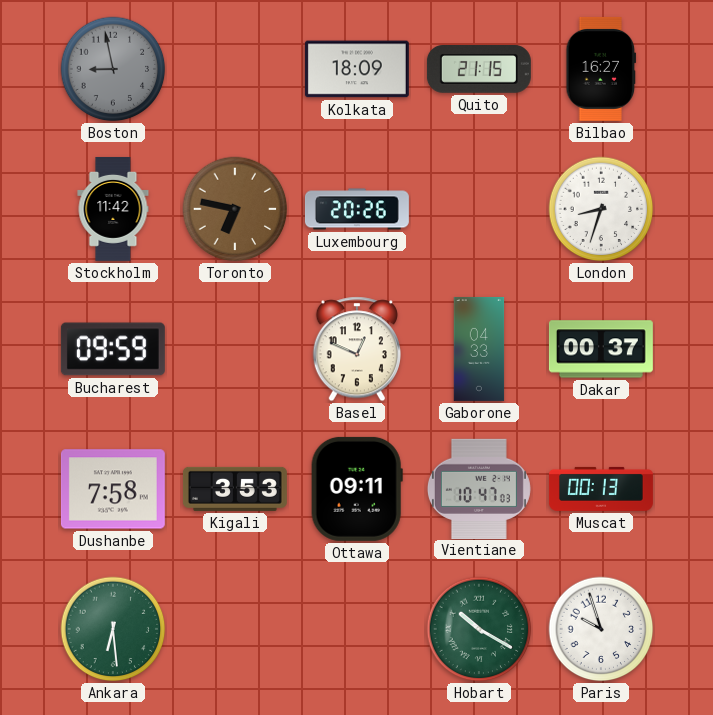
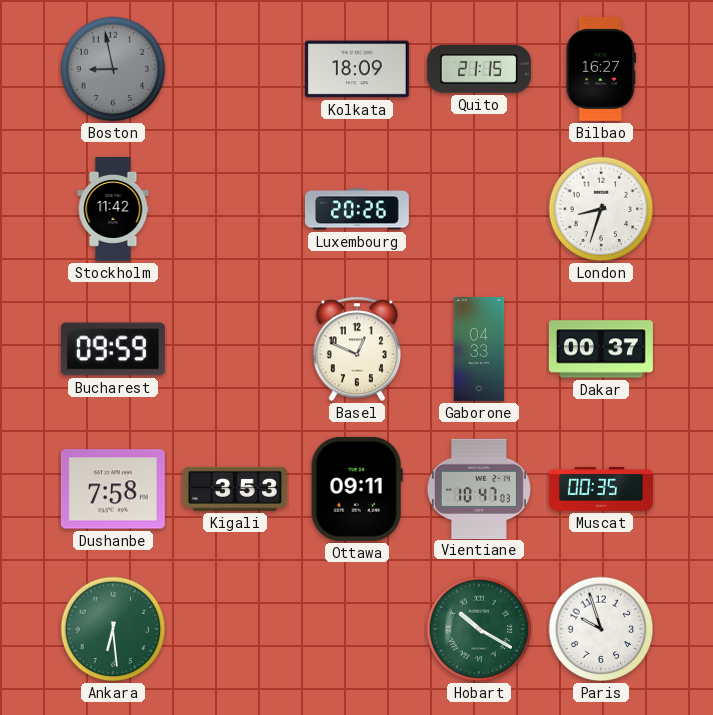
Toronto: 6:47 -> none (235, 209)
Muscat: 00:13 -> 00:35 (601, 489)
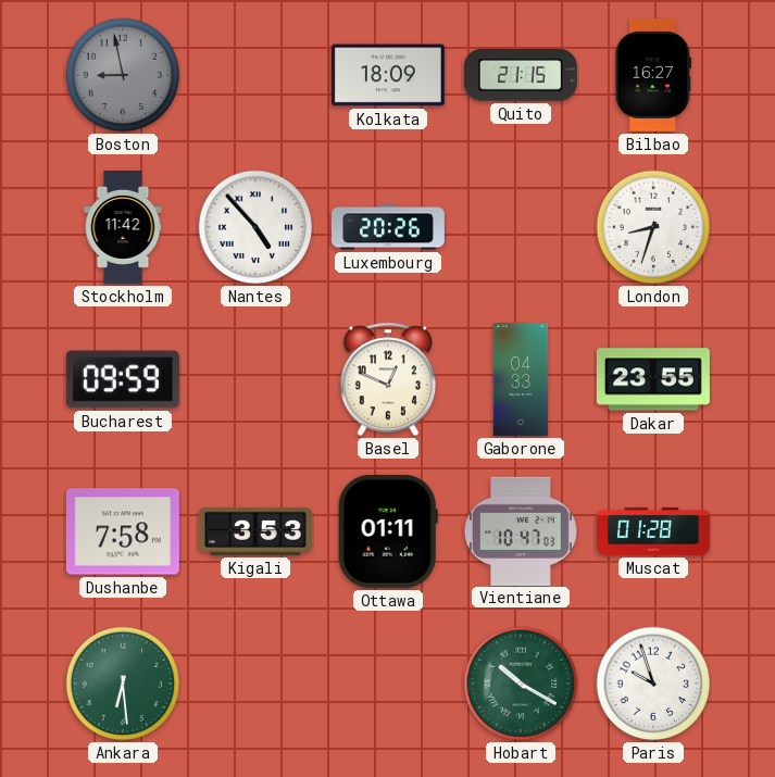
Nantes: none -> 4:53 (255, 227)
Dakar: 00:37 -> 23:55 (653, 379)
Ottawa: 09:11 -> 01:11 (388, 531)
Muscat: 00:35 -> 01:28 (653, 531)
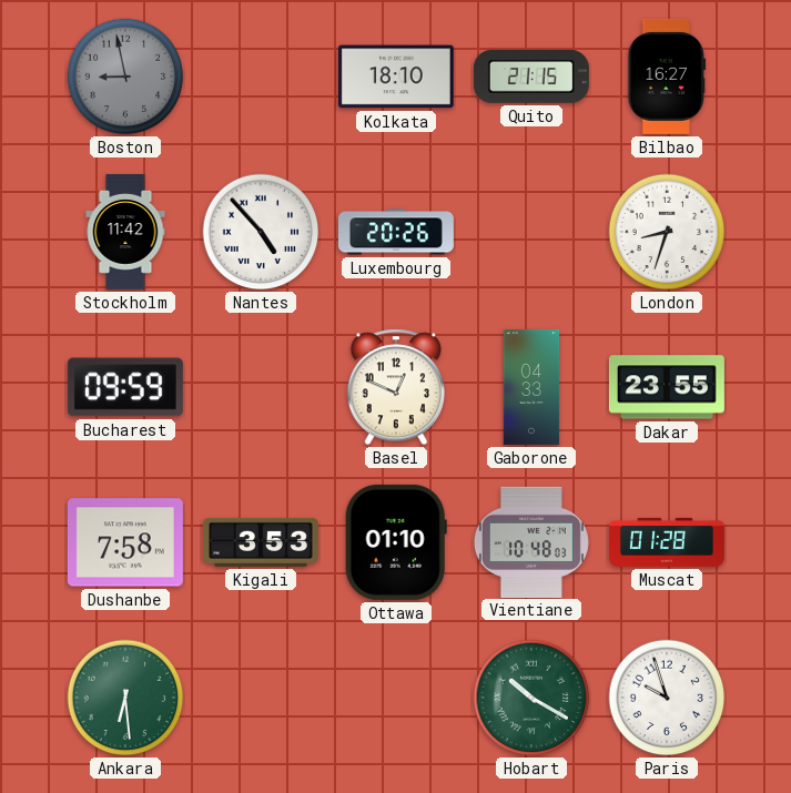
Kolkata: 18:09 -> 18:10 (396, 77)
Ottawa: 01:11 -> 01:10 (396, 542)
Vientiane: 10:47 -> 10:48 (531, 541)
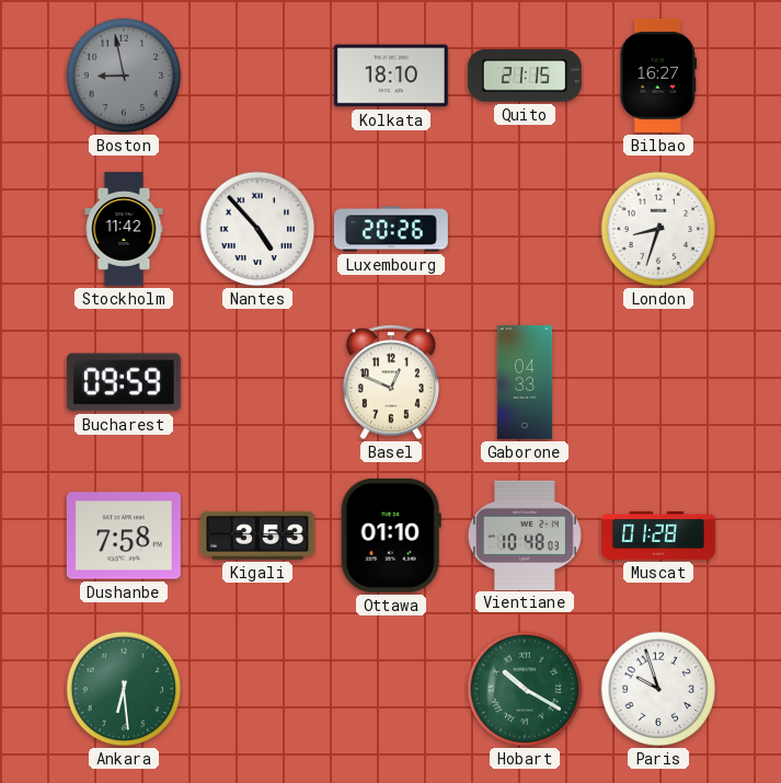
Dakar: 23:55 -> none (667, 387)
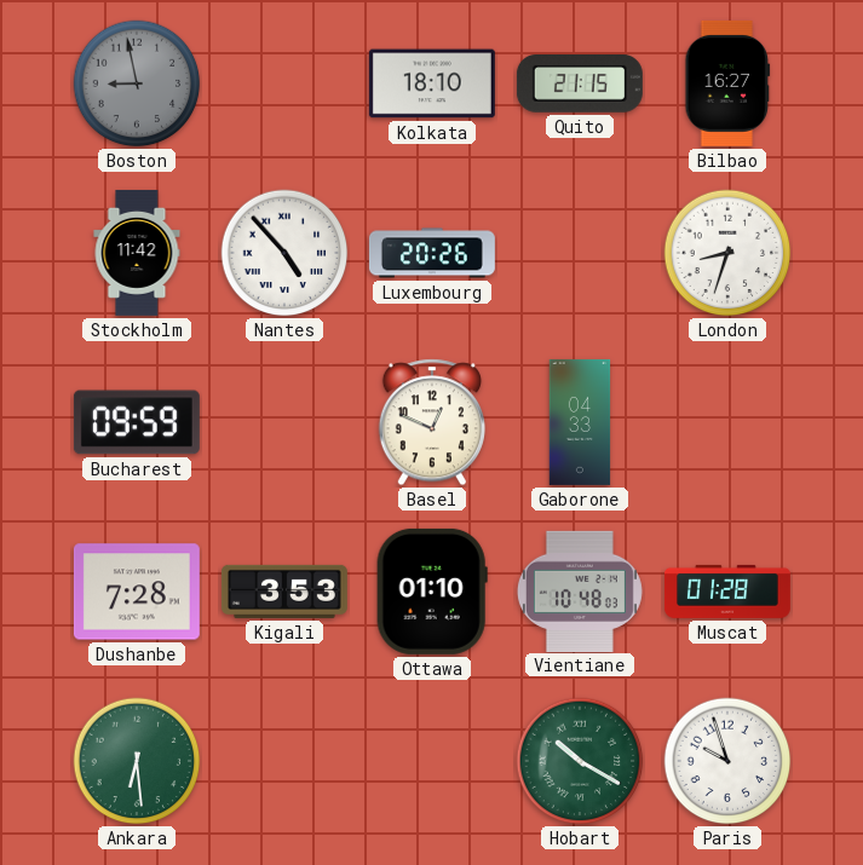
Dushanbe: 7:58 -> 7:28 (137, 592)
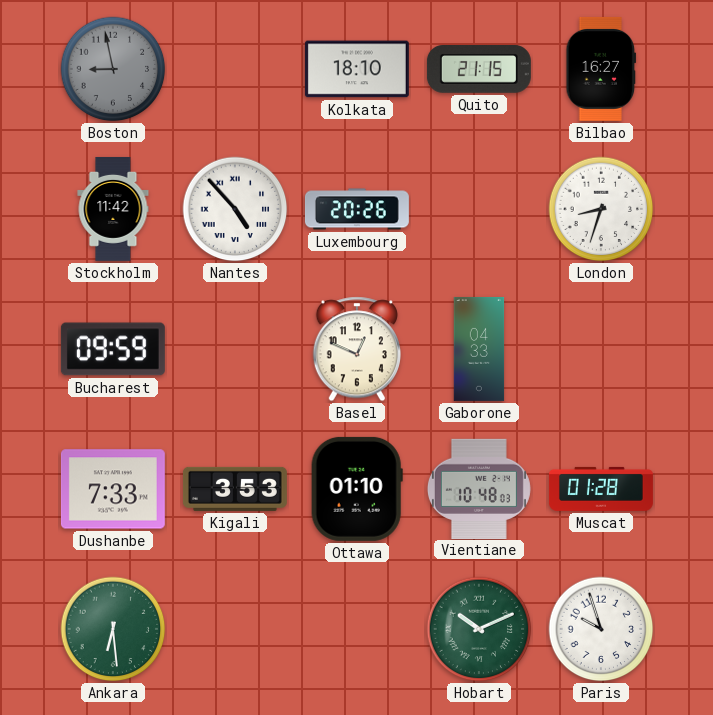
Dushanbe: 7:28 -> 7:33 (113, 489)
Hobart: 10:20 -> 10:11 (479, 629)
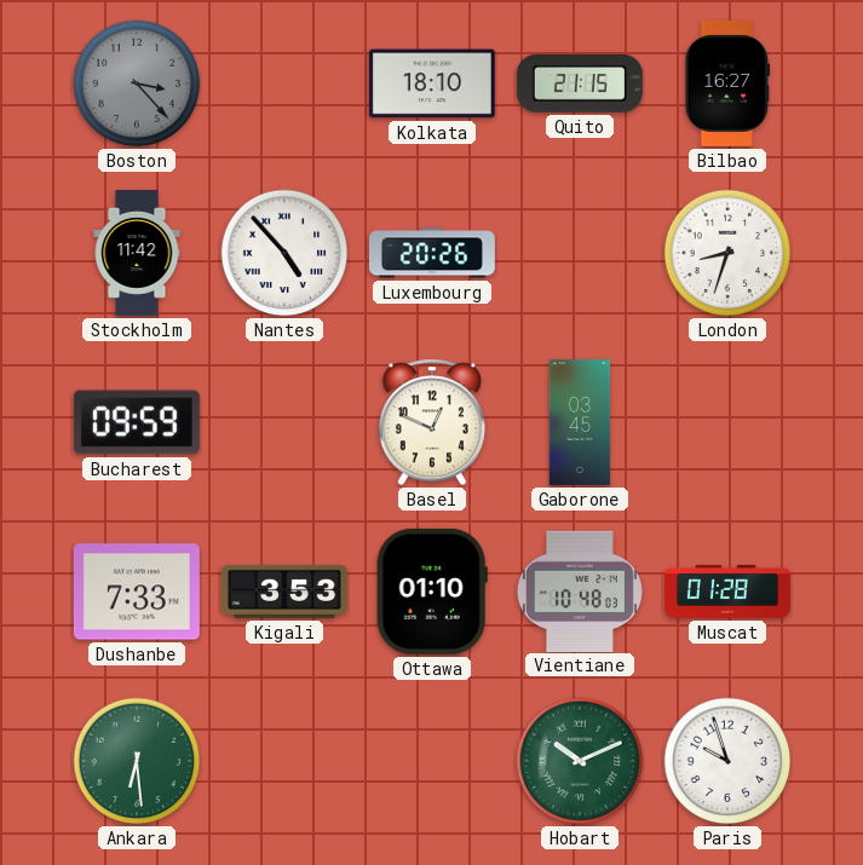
Boston: 8:58 -> 3:23 (137, 83)
Gaborone: 04:33 -> 03:45 (580, 422)
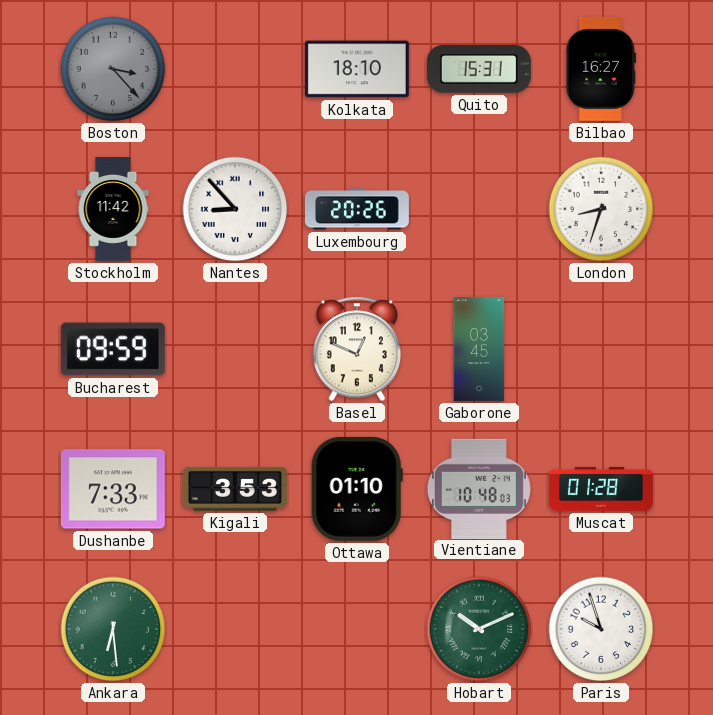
Quito: 21:15 -> 15:31 (479, 69)
Nantes: 4:53 -> 8:53 (235, 209)
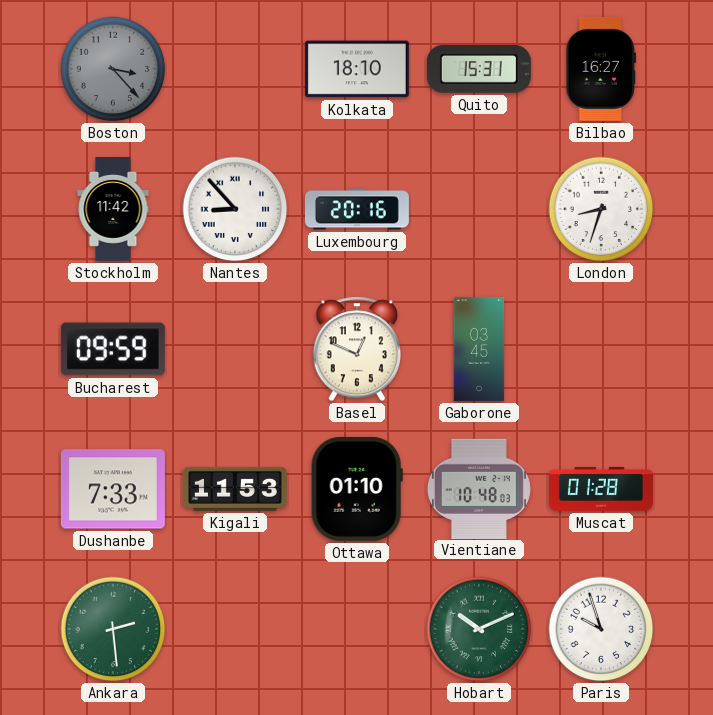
Luxembourg: 20:26 -> 20:16 (357, 209)
Kigali: 3:53 -> 11:53 (235, 489)
Ankara: 6:29 -> 2:29 (113, 629)
